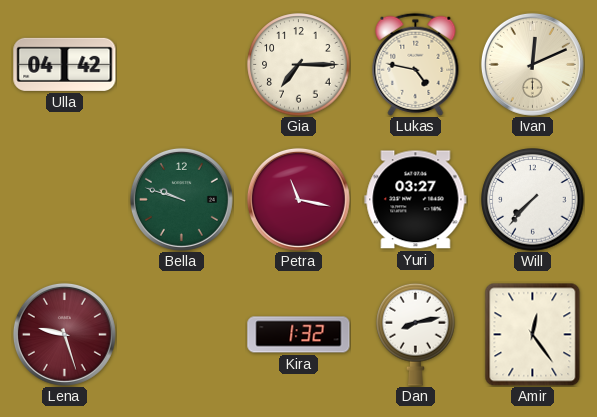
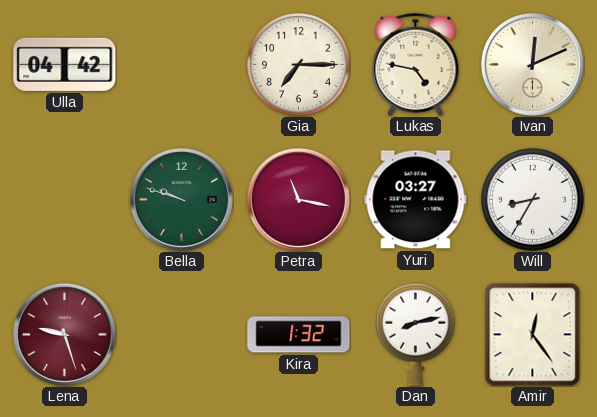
Will: 7:37 -> 8:35 (533, 200)
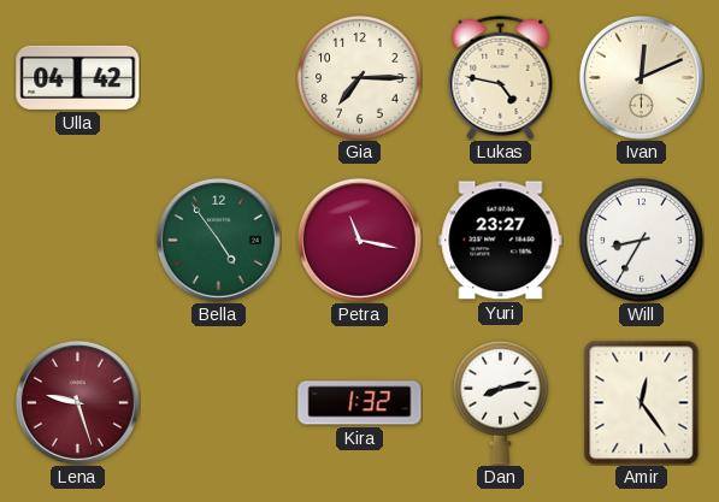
Bella: 9:48 -> 4:54 (218, 240)
Yuri: 03:27 -> 23:27 (501, 241)
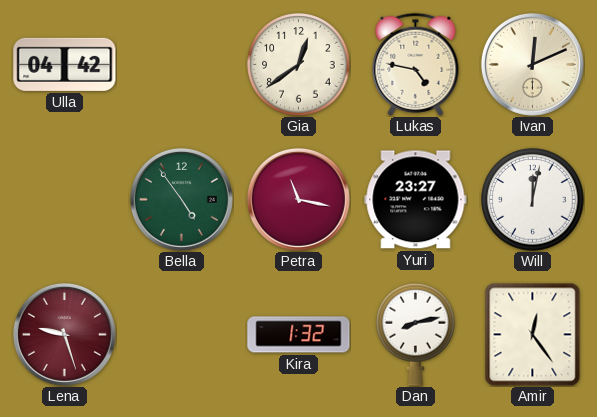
Gia: 7:15 -> 12:39 (299, 65)
Will: 8:35 -> 12:02 (533, 200)
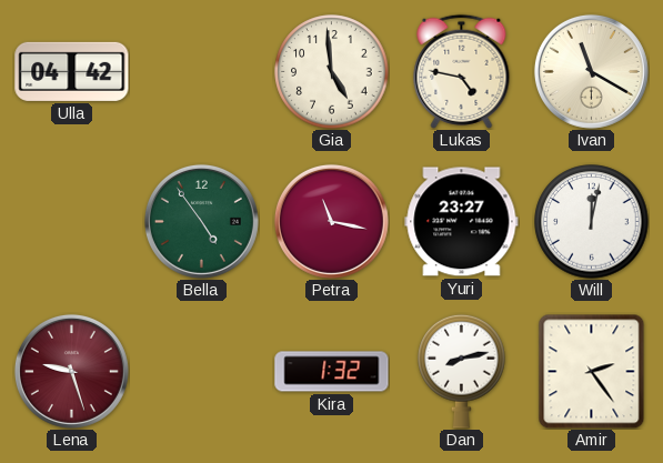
Gia: 12:39 -> 4:59 (332, 72)
Ivan: 12:11 -> 11:20 (591, 71)
Amir: 12:24 -> 2:24 (592, 371)
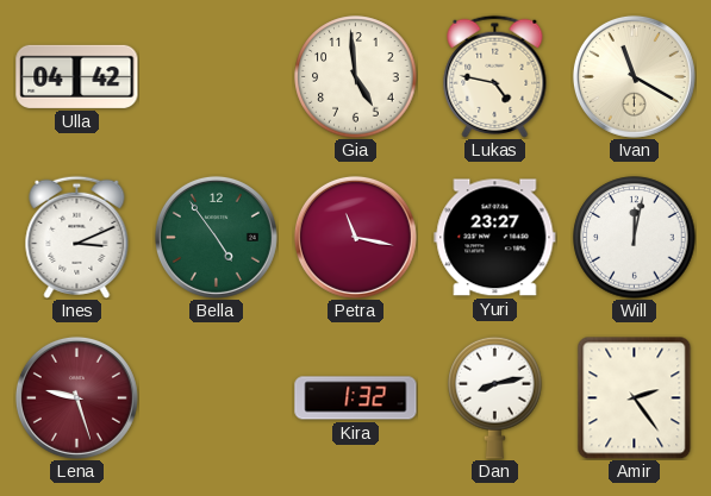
Ines: none -> 3:11 (77, 237)
